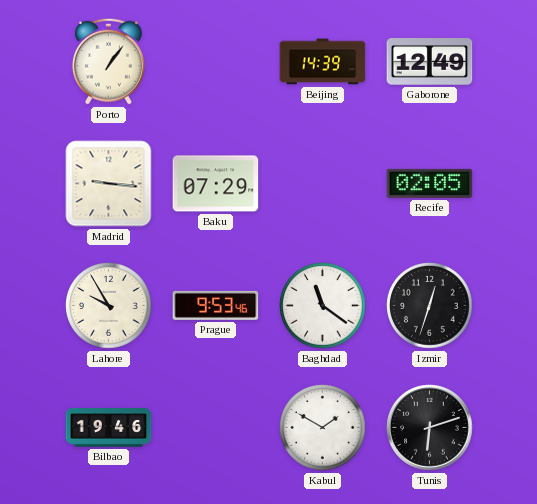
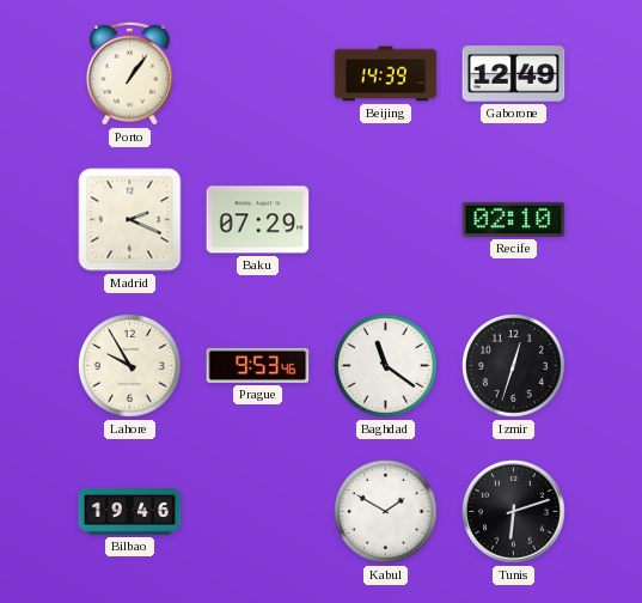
Madrid: 9:16 -> 2:19 (130, 220)
Recife: 02:05 -> 02:10 (514, 219)
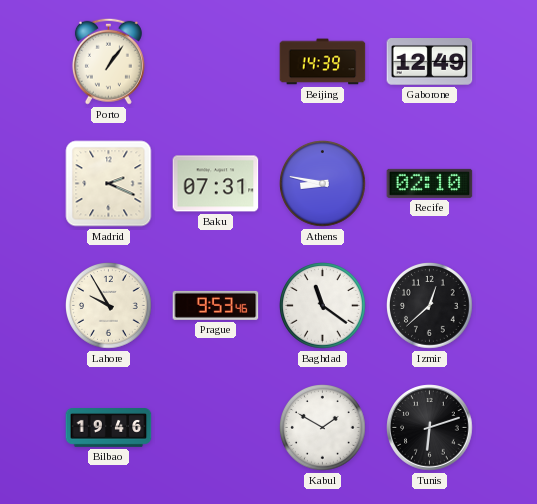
Baku: 07:29 -> 07:31 (216, 184)
Athens: none -> 8:47 (323, 184)
Izmir: 12:33 -> 12:38 (430, 306)
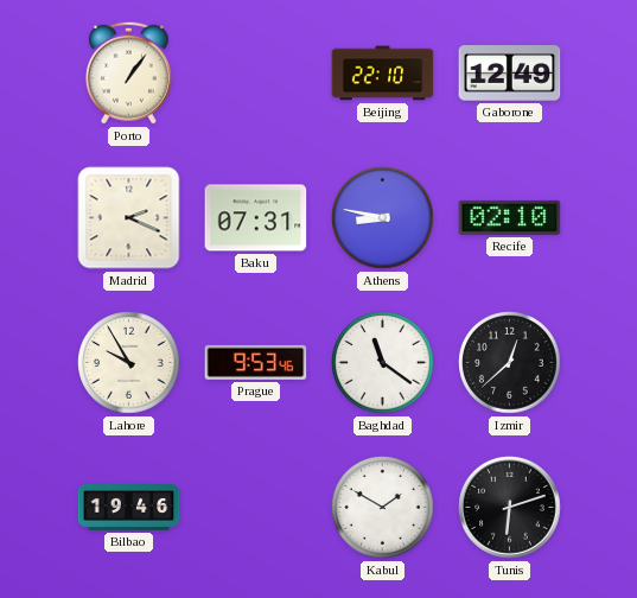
Beijing: 14:39 -> 22:10 (383, 74)
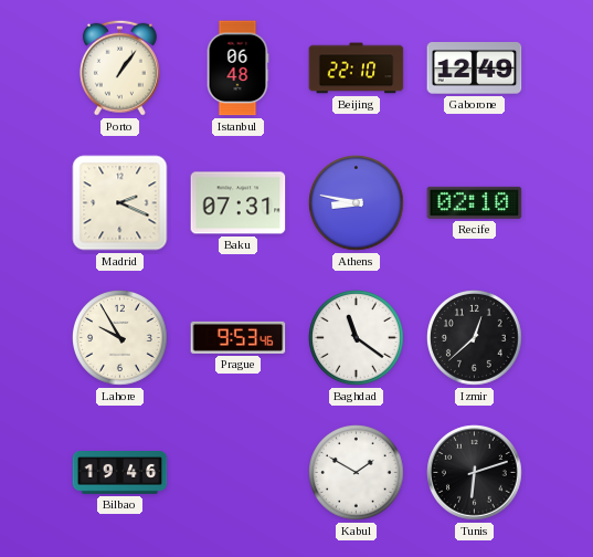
Istanbul: none -> 06:48 (237, 69)
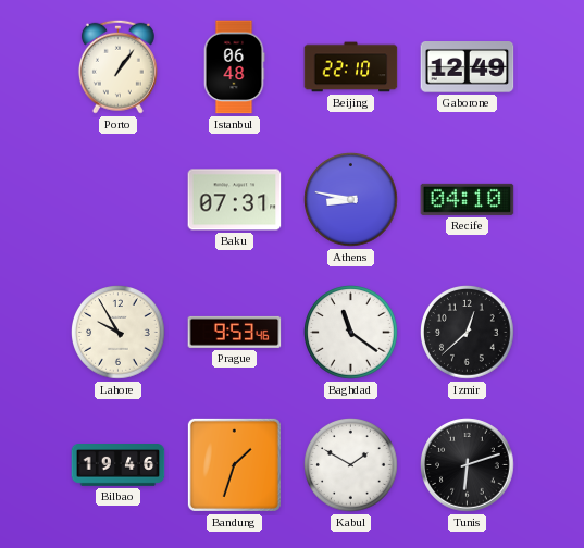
Madrid: 2:19 -> none (120, 203)
Recife: 02:10 -> 04:10 (468, 199)
Bandung: none -> 1:33 (234, 464)
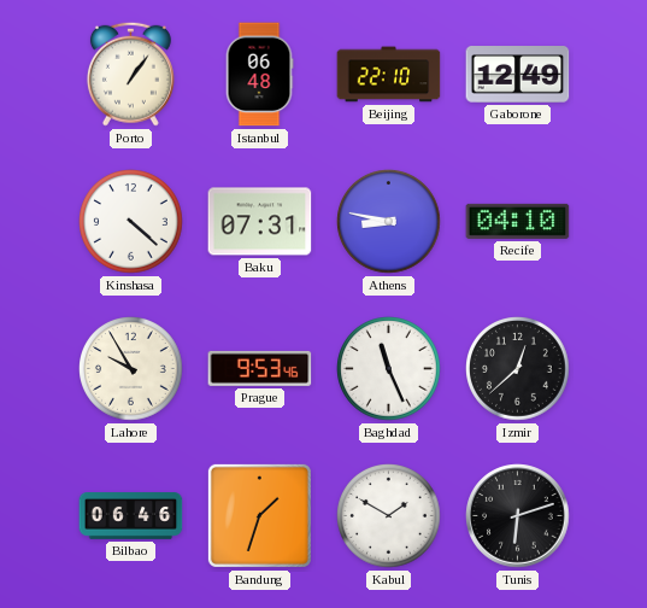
Kinshasa: none -> 4:22 (131, 222)
Baghdad: 11:21 -> 11:26 (389, 369)
Bilbao: 19:46 -> 06:46 (131, 516)
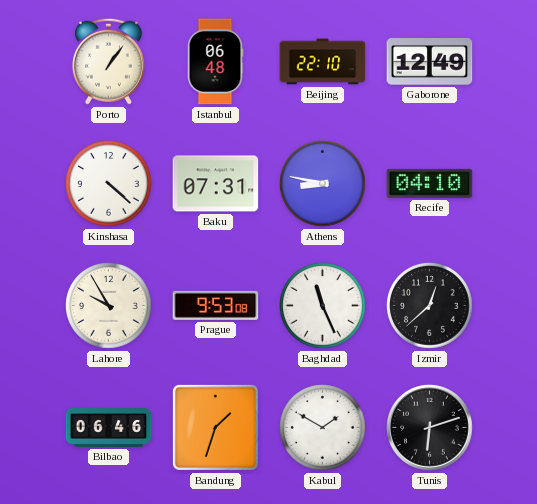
Prague: 9:53:46 -> 9:53:08 (216, 305)
